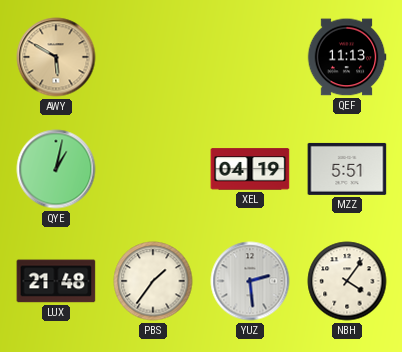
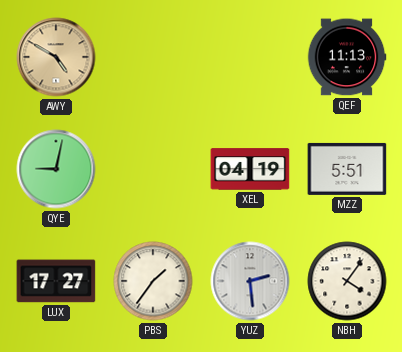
AWY: 5:50 -> 4:50 (56, 57)
QYE: 1:02 -> 9:02 (56, 169)
LUX: 21:48 -> 17:27 (56, 281)
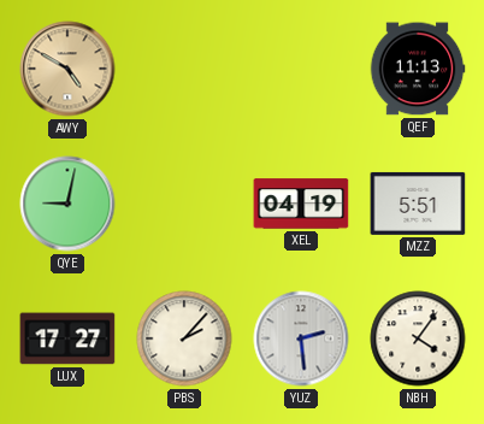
PBS: 1:36 -> 2:07 (184, 338)
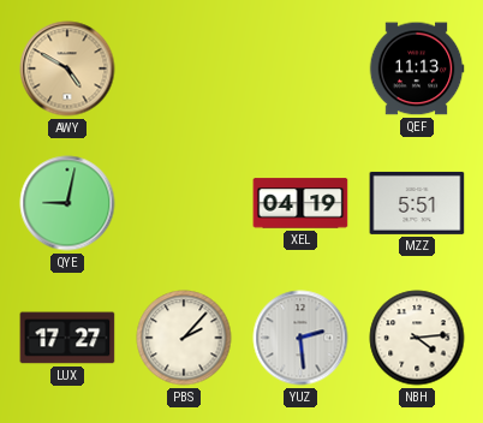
NBH: 4:06 -> 4:14 (417, 338)
